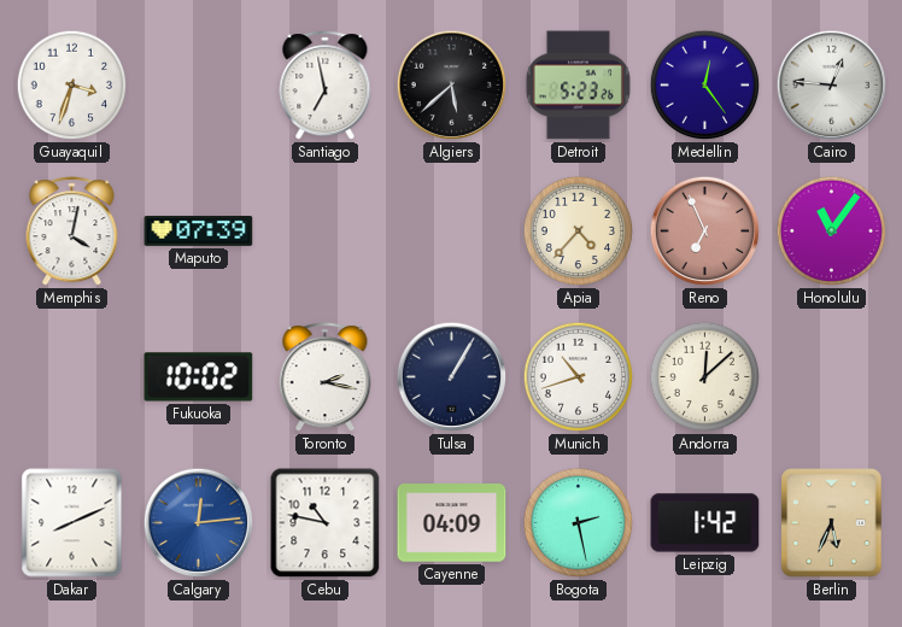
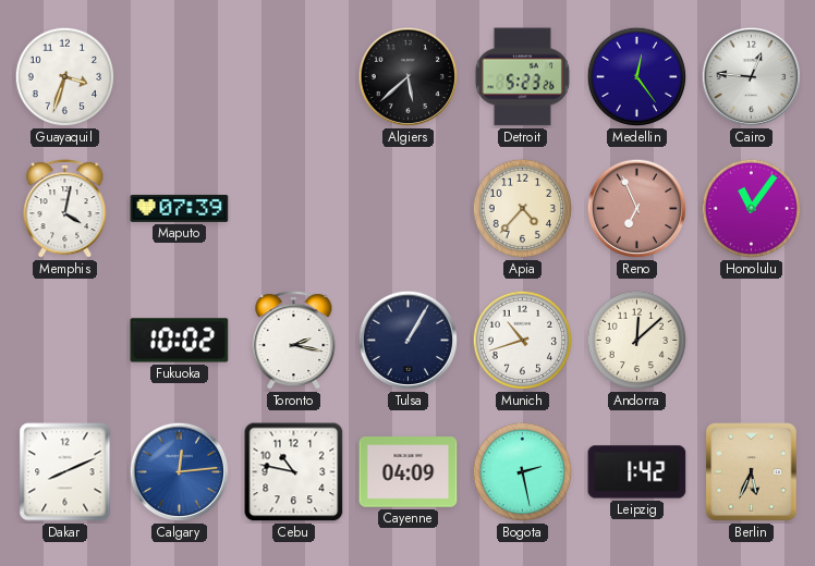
Santiago: 6:58 -> none (326, 86)
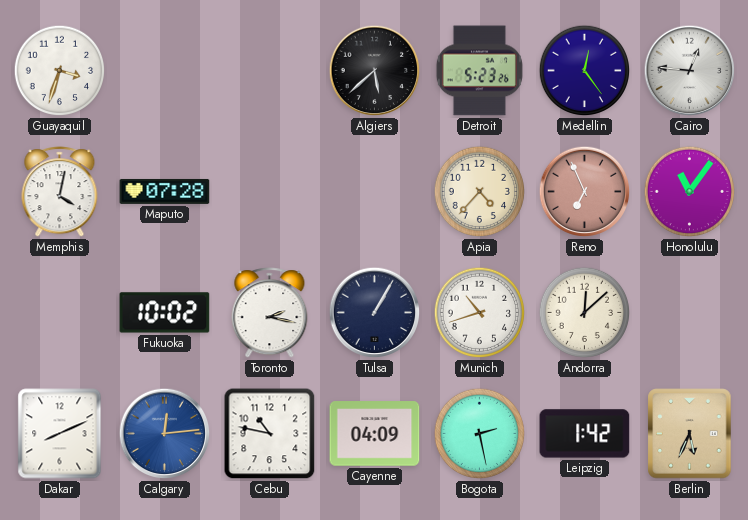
Maputo: 07:39 -> 07:28 (165, 191)
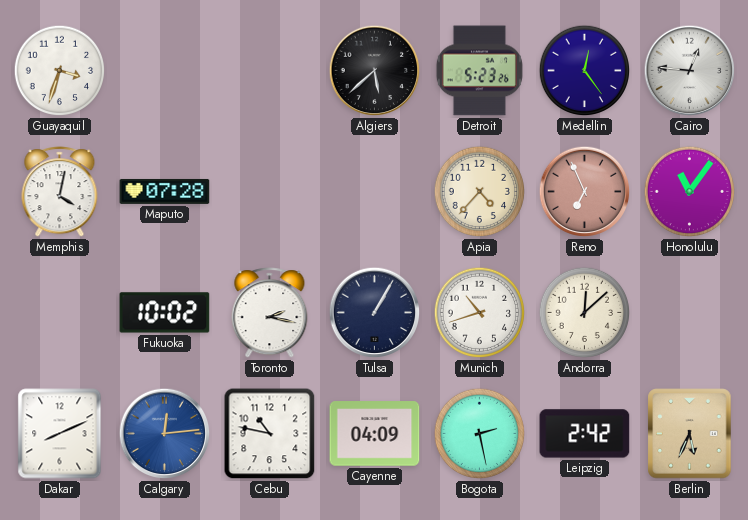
Leipzig: 1:42 -> 2:42 (585, 434)
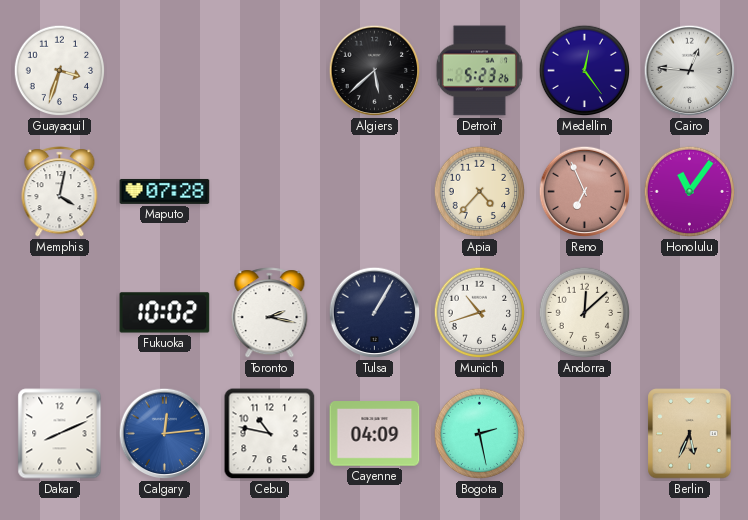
Leipzig: 2:42 -> none (585, 434)
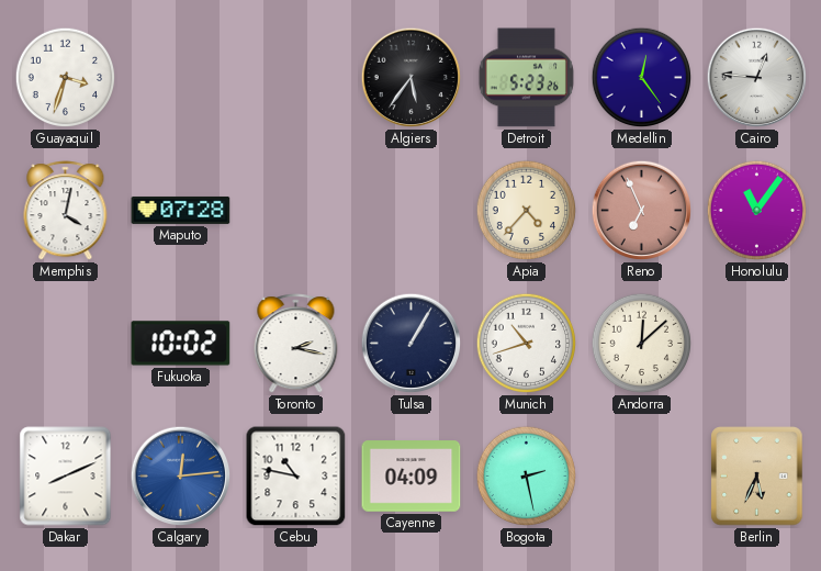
Algiers: 5:38 -> 5:36 (412, 78)
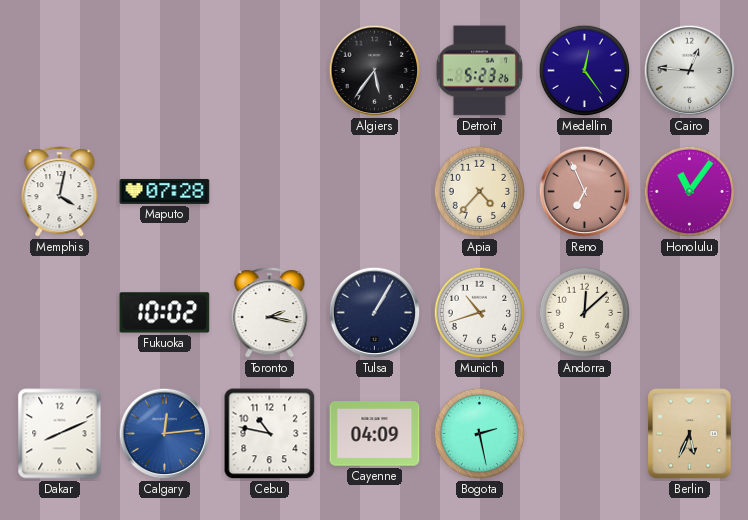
Guayaquil: 3:33 -> none (66, 78)
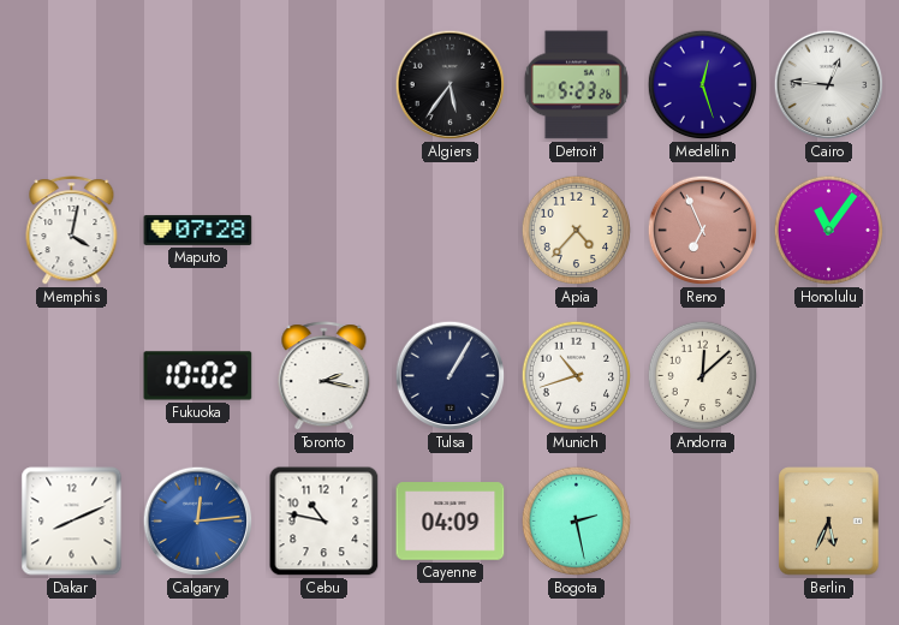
Medellin: 12:24 -> 12:27 (703, 85)
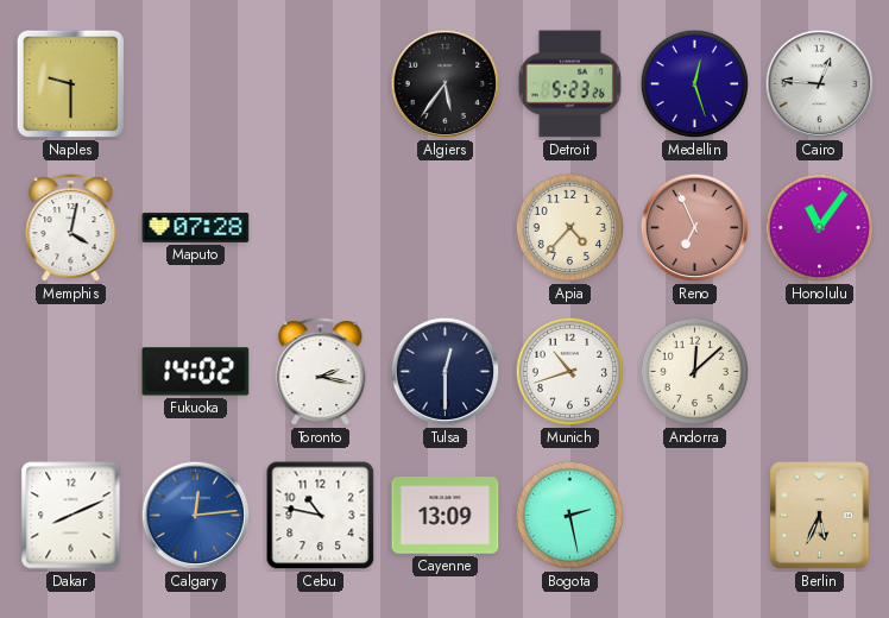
Naples: none -> 9:30 (71, 84)
Fukuoka: 10:02 -> 14:02 (196, 372)
Tulsa: 1:05 -> 12:30 (446, 372)
Cayenne: 04:09 -> 13:09 (446, 516)
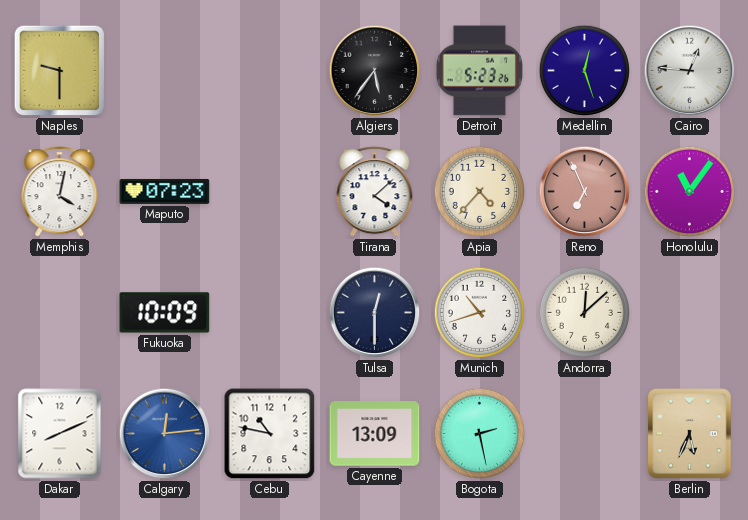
Maputo: 07:28 -> 07:23 (165, 191)
Tirana: none -> 4:08 (375, 192)
Fukuoka: 14:02 -> 10:09 (165, 313)
Toronto: 2:17 -> none (321, 372)
